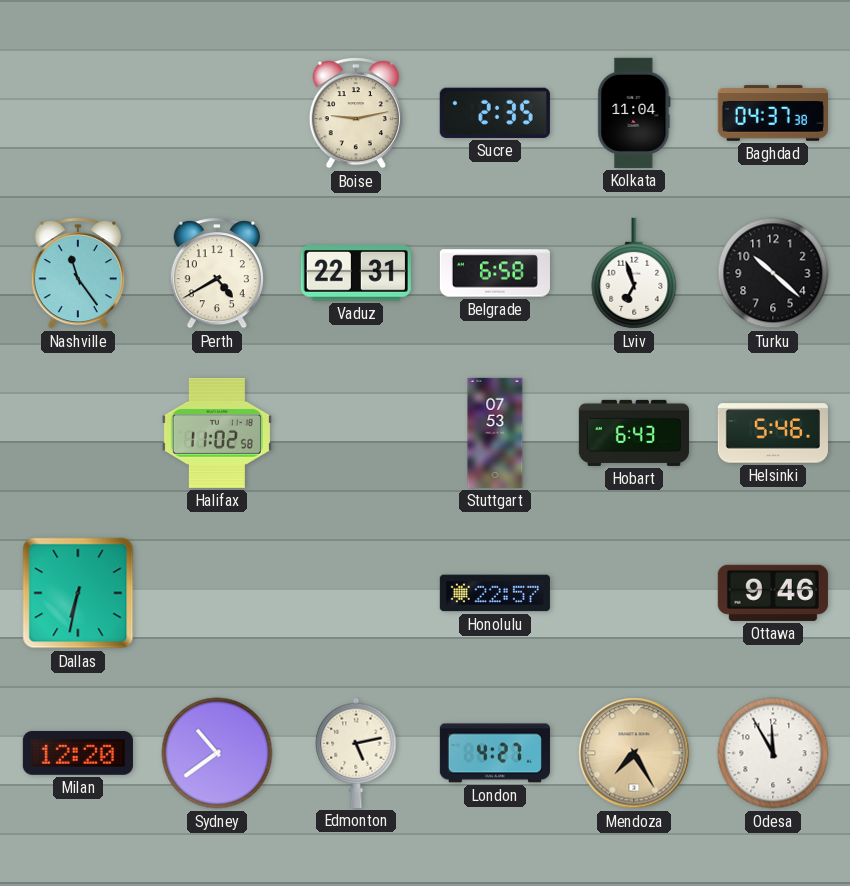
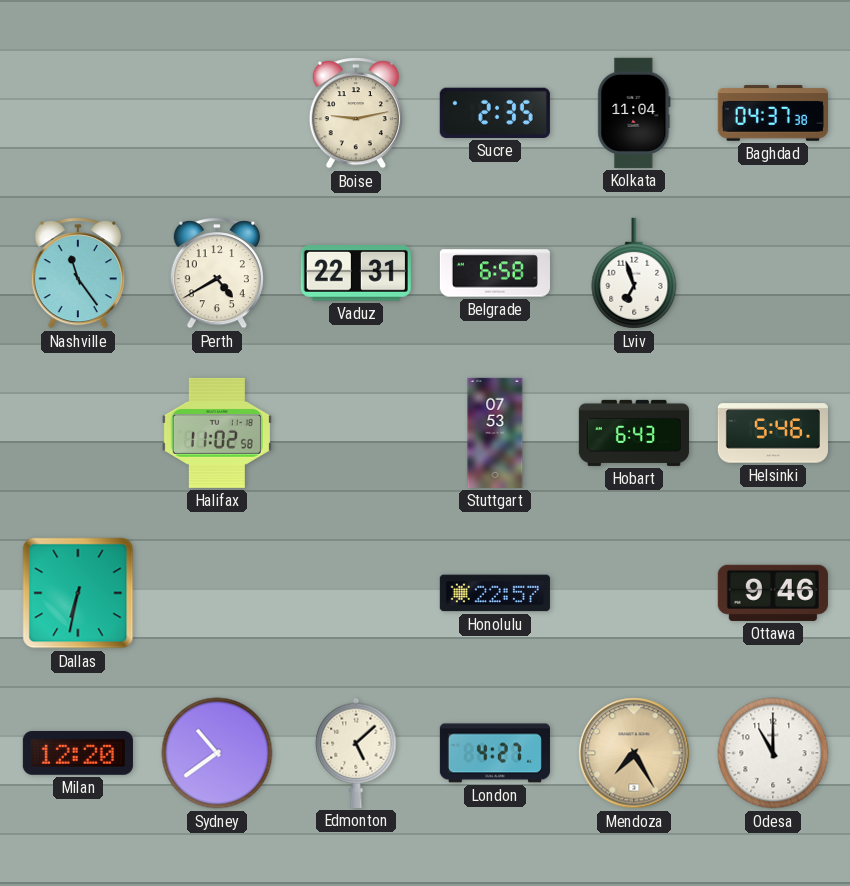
Turku: 10:22 -> none (773, 273)
Edmonton: 5:13 -> 5:08 (356, 753)
Odesa: 11:55 -> 11:00 (773, 753)
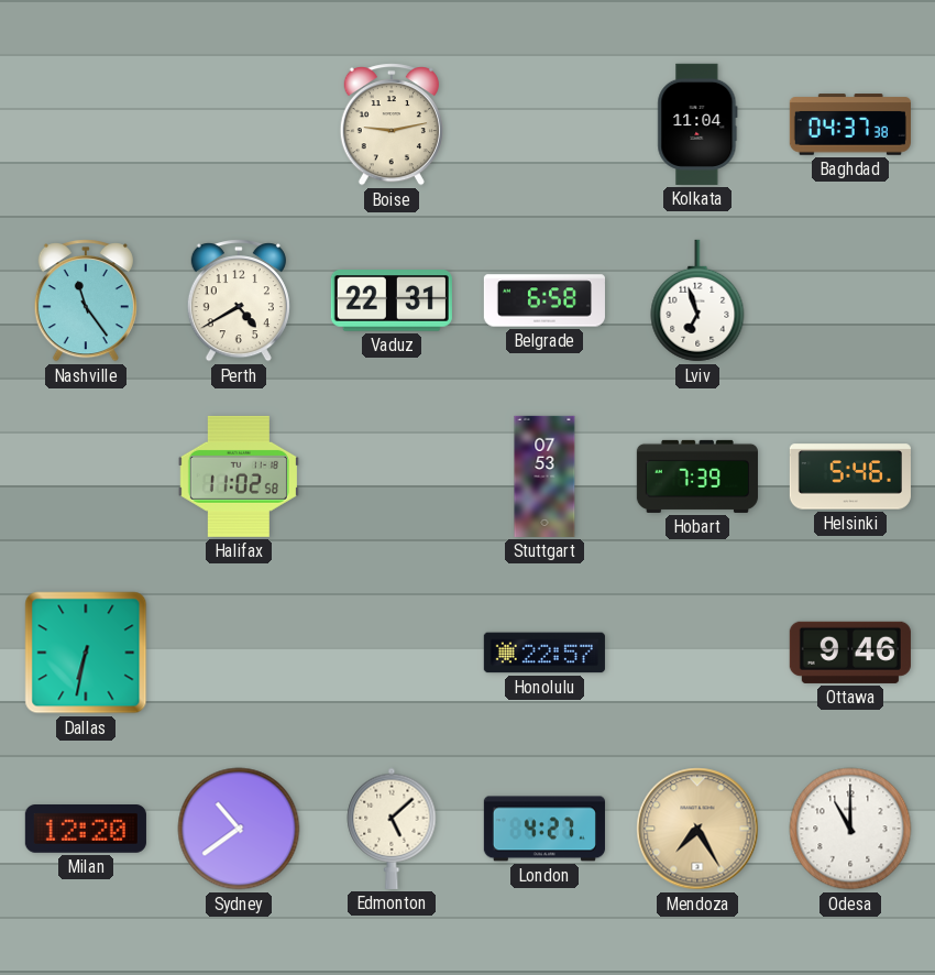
Sucre: 2:35 -> none (495, 113)
Hobart: 6:43 -> 7:39 (697, 476)
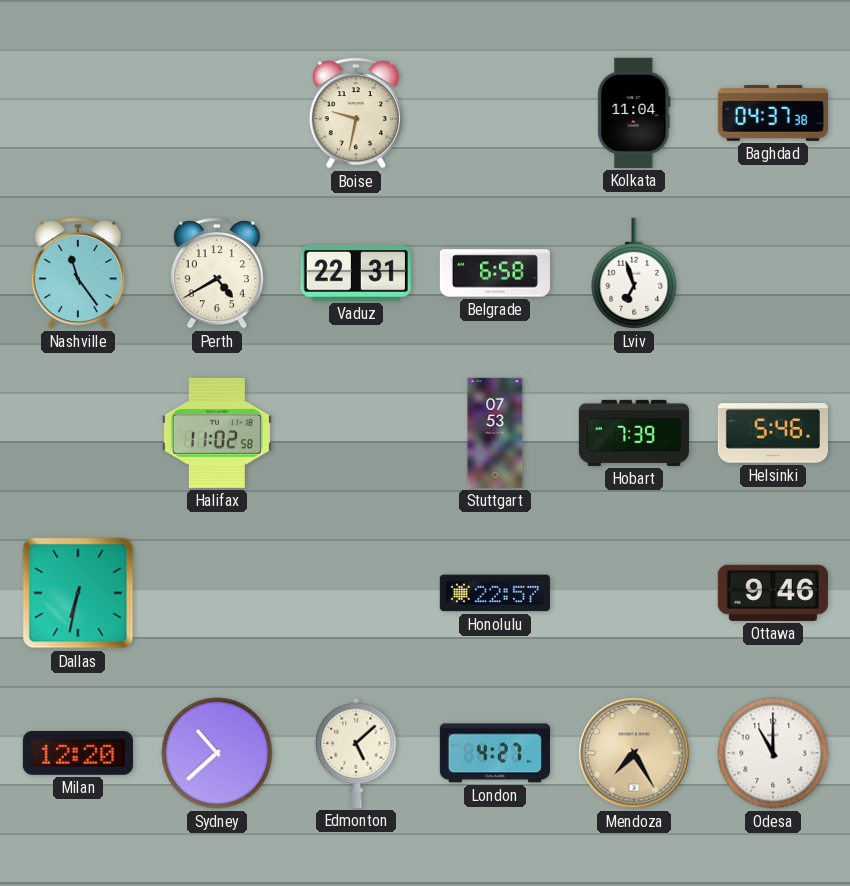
Boise: 9:13 -> 9:32 (356, 113)
Sydney: 10:39 -> 10:38 (217, 753)
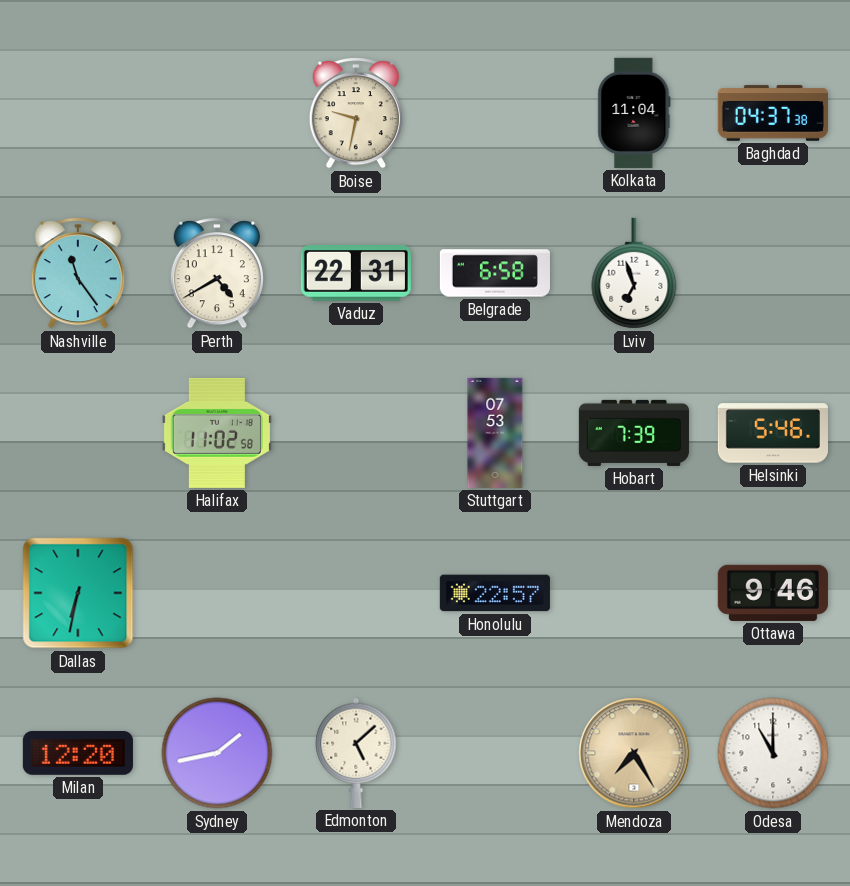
Sydney: 10:38 -> 1:43 (217, 753)
London: 4:27 -> none (495, 753)
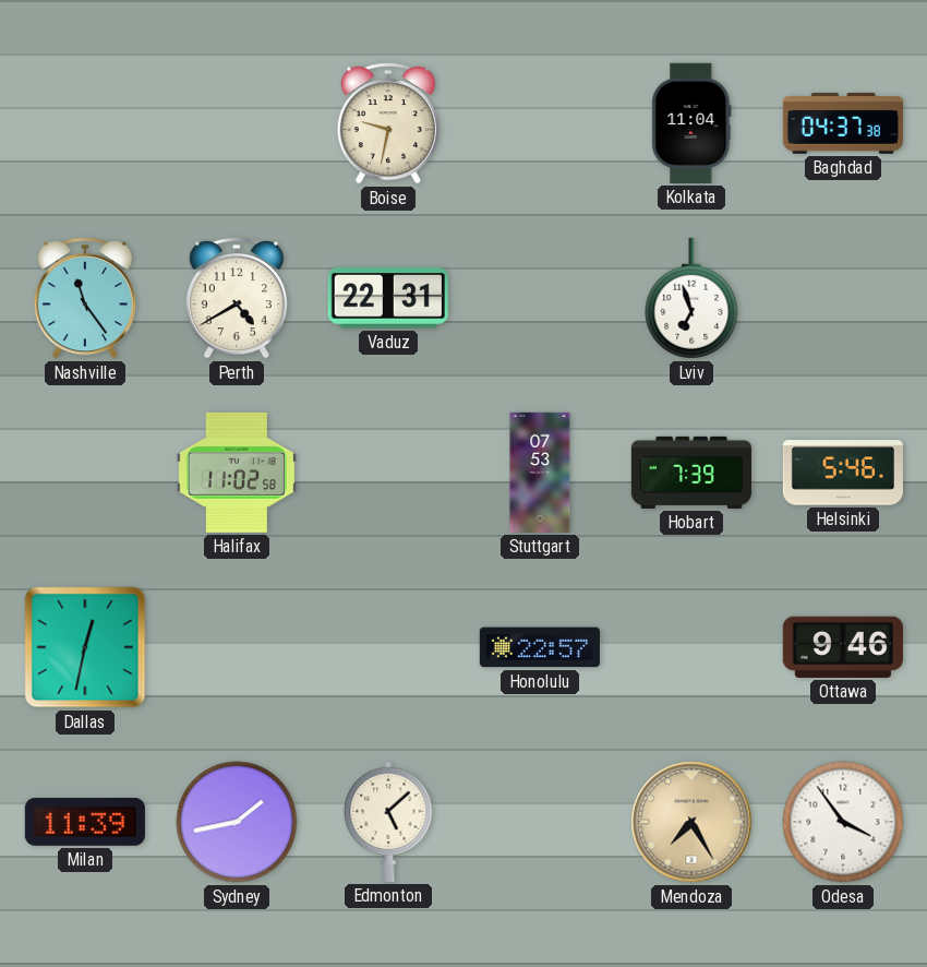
Belgrade: 6:58 -> none (495, 273)
Dallas: 6:32 -> 12:32 (85, 647)
Milan: 12:20 -> 11:39 (85, 823)
Odesa: 11:00 -> 3:54 (843, 822)
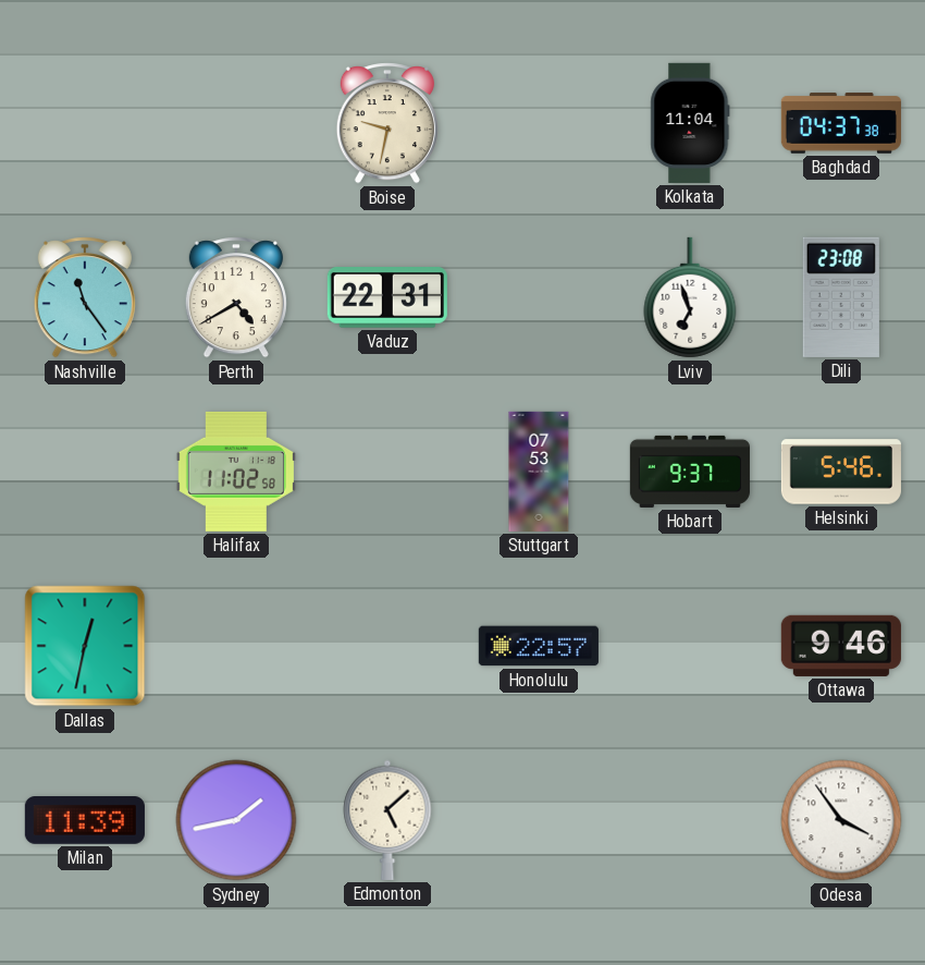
Dili: none -> 23:08 (841, 297)
Hobart: 7:39 -> 9:37 (690, 472)
Mendoza: 7:25 -> none (691, 822)
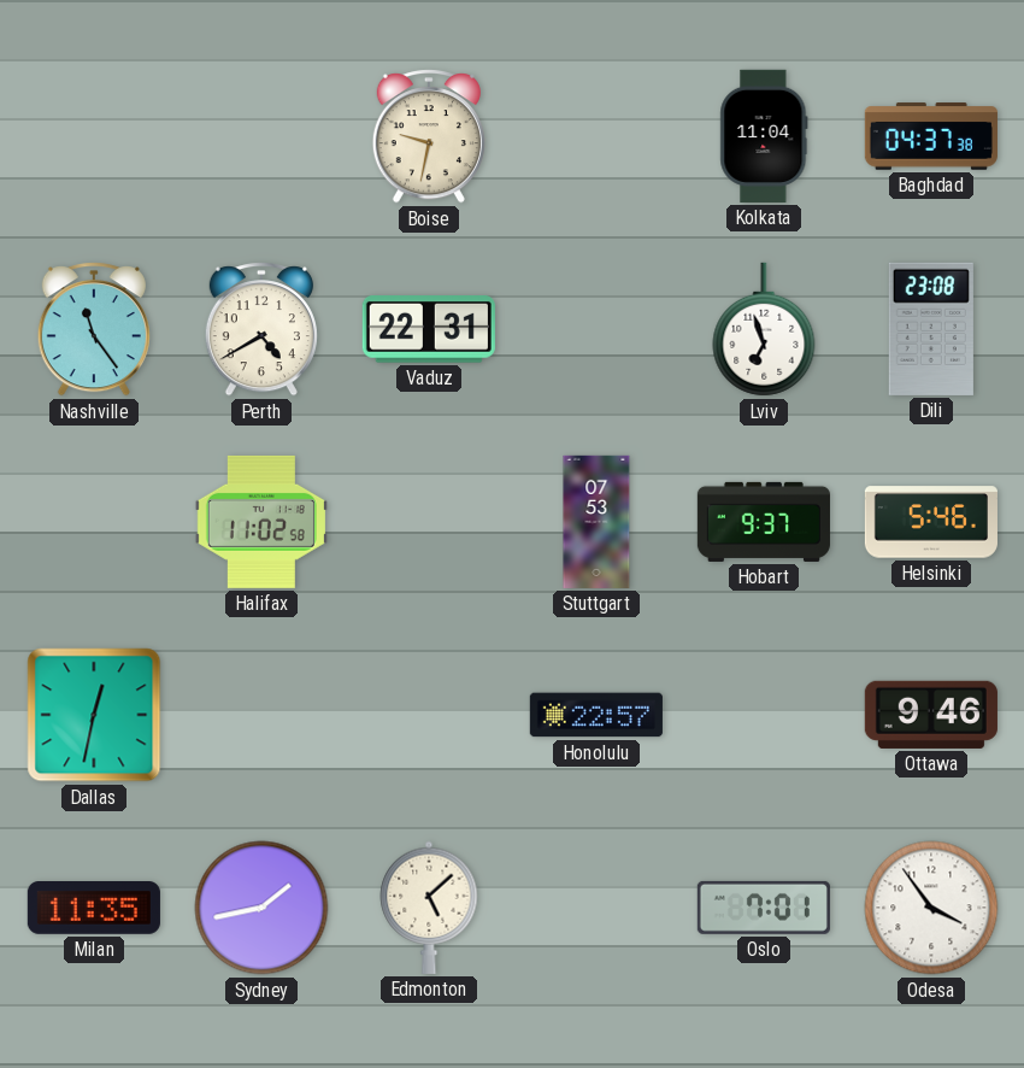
Milan: 11:39 -> 11:35 (94, 909)
Oslo: none -> 7:01 (764, 908)
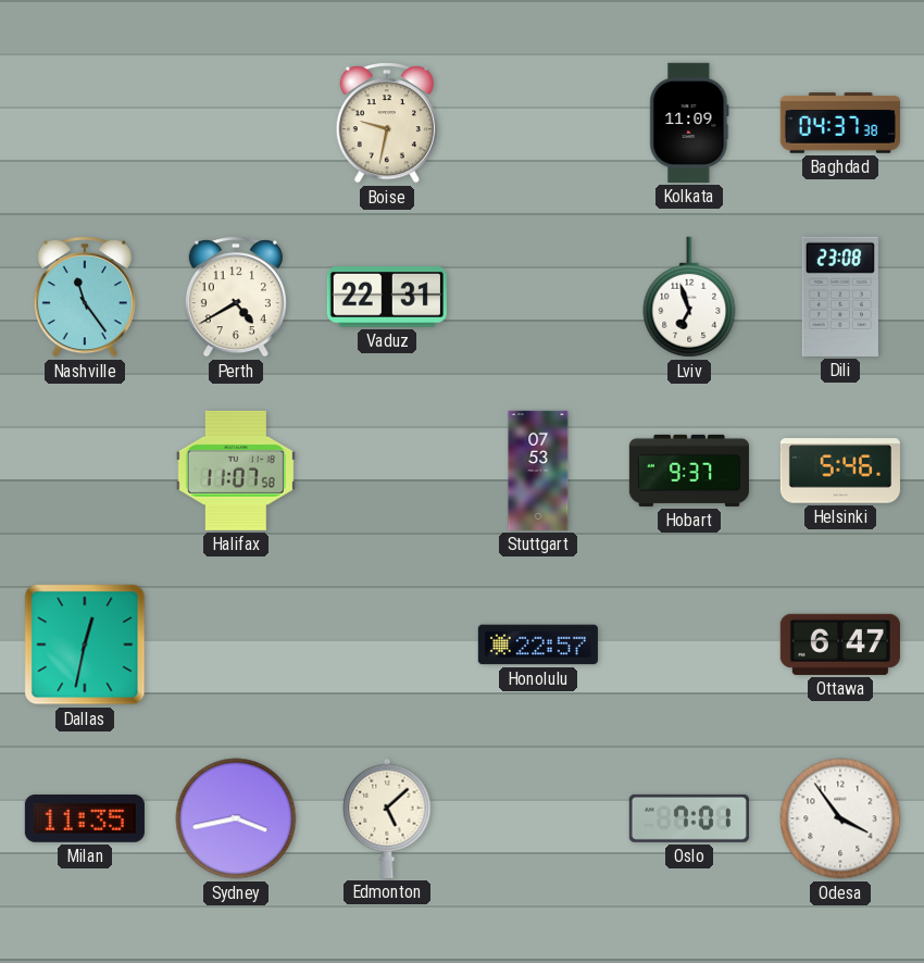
Kolkata: 11:04 -> 11:09 (689, 123)
Halifax: 11:02 -> 11:07 (236, 471)
Ottawa: 9:46 -> 6:47 (840, 645)
Sydney: 1:43 -> 3:43 (236, 818)
